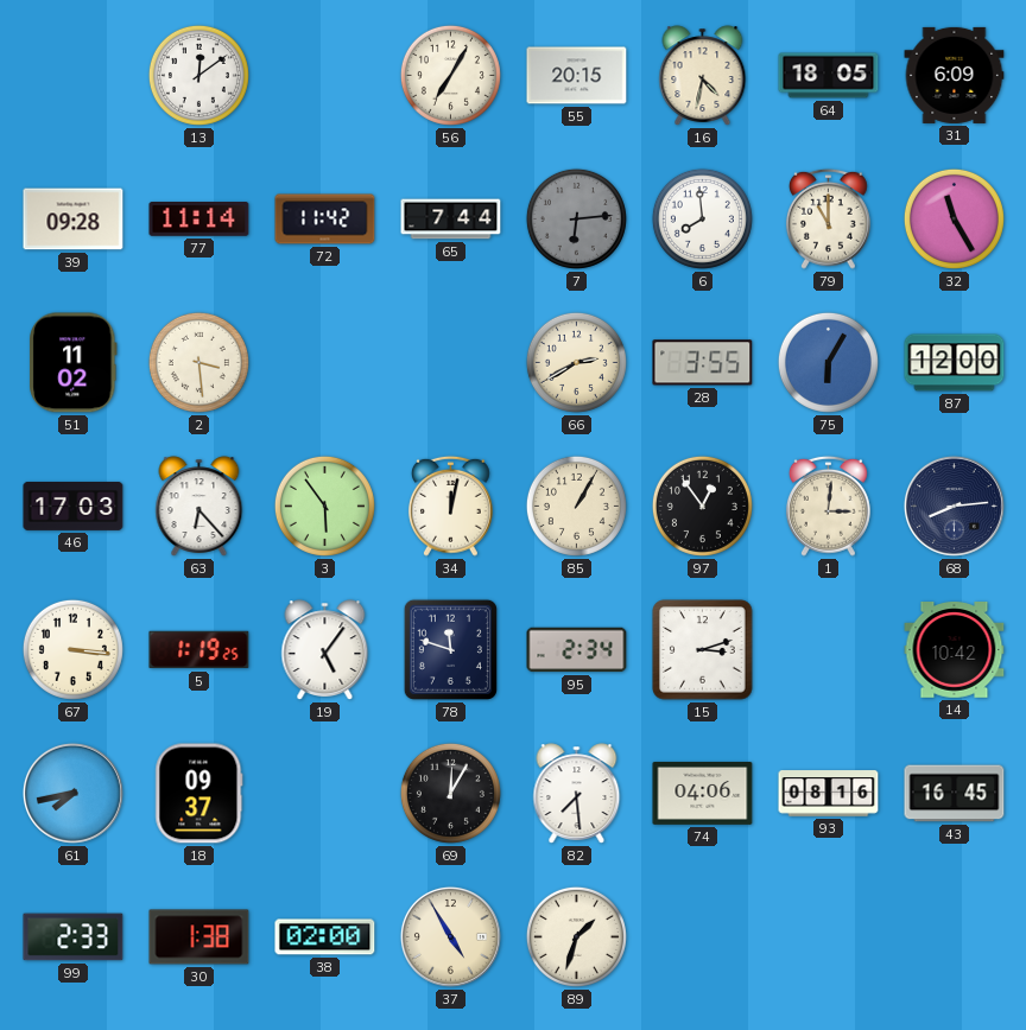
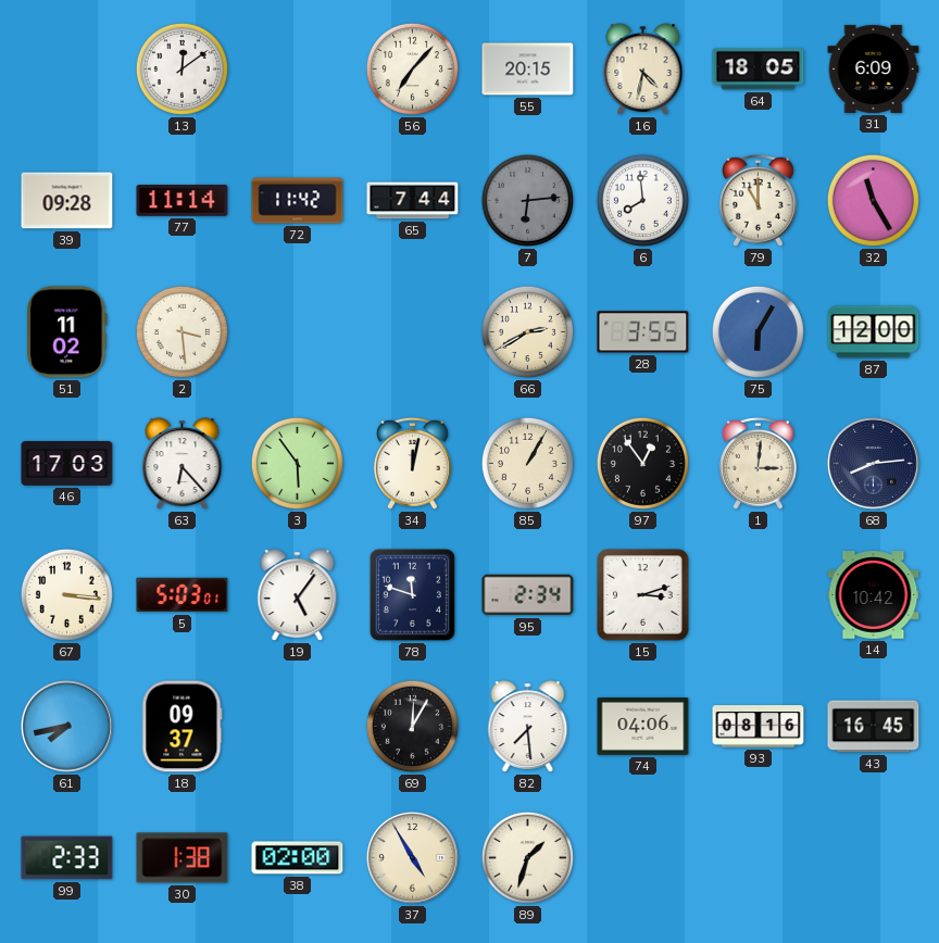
56: 7:05 -> 7:07 (412, 68)
5: 1:19 -> 5:03 (183, 595)
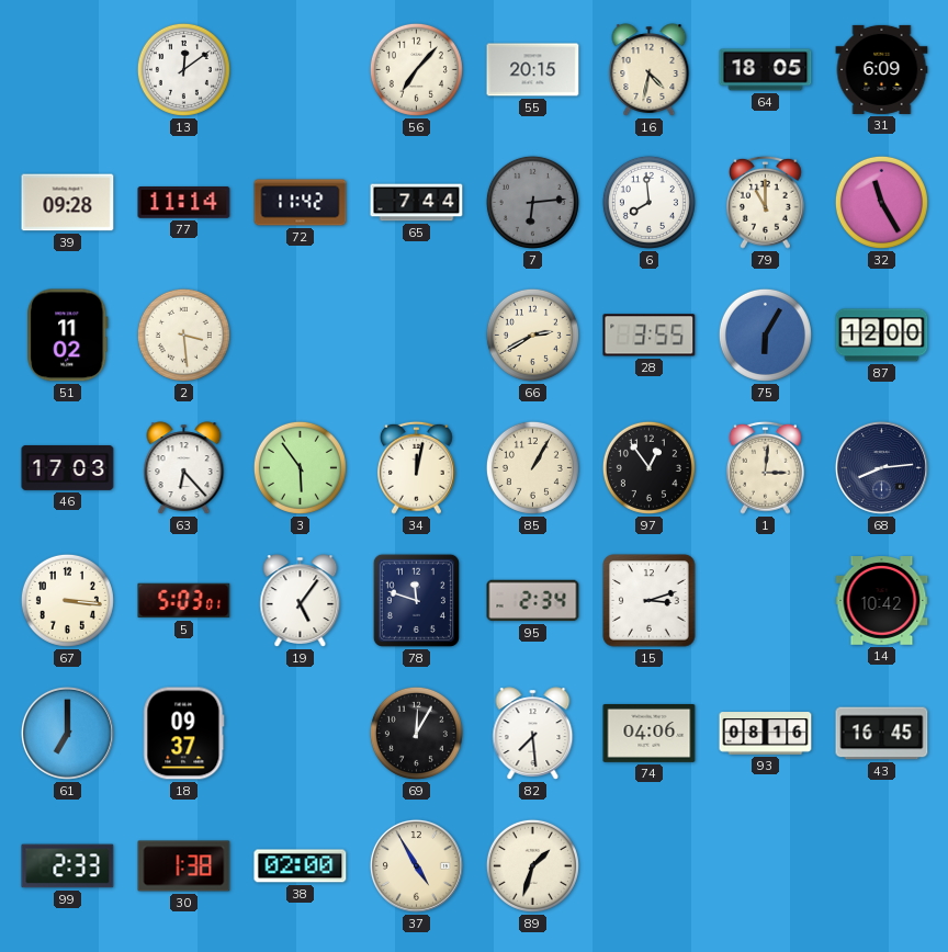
61: 7:43 -> 7:00 (67, 733)
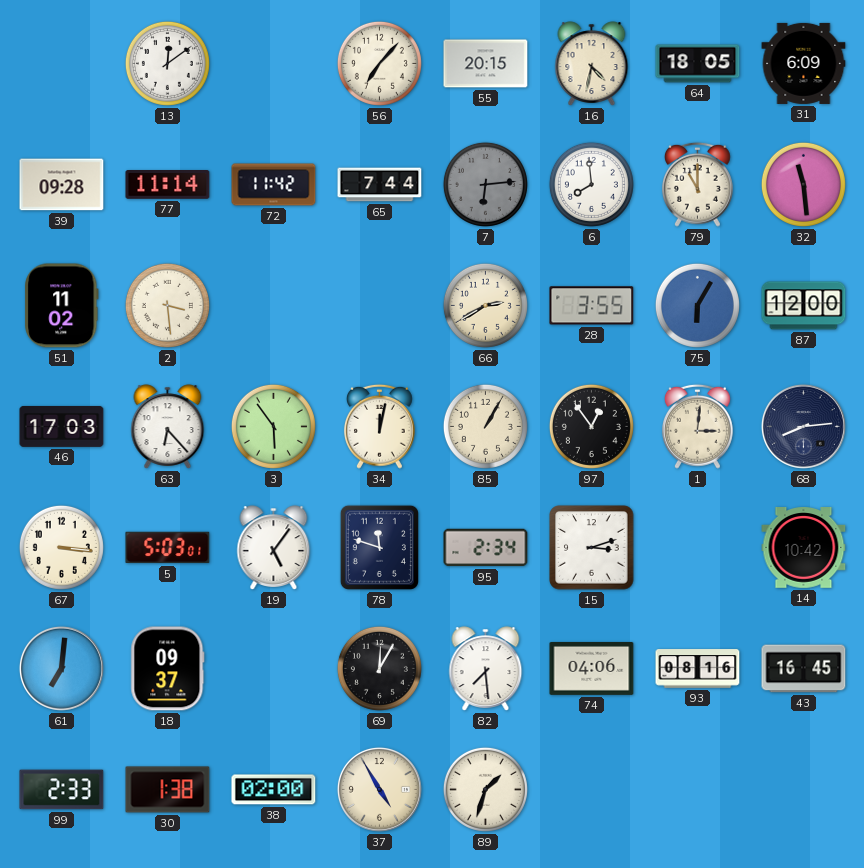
32: 11:25 -> 11:29 (803, 184)
61: 7:00 -> 7:01 (61, 668)
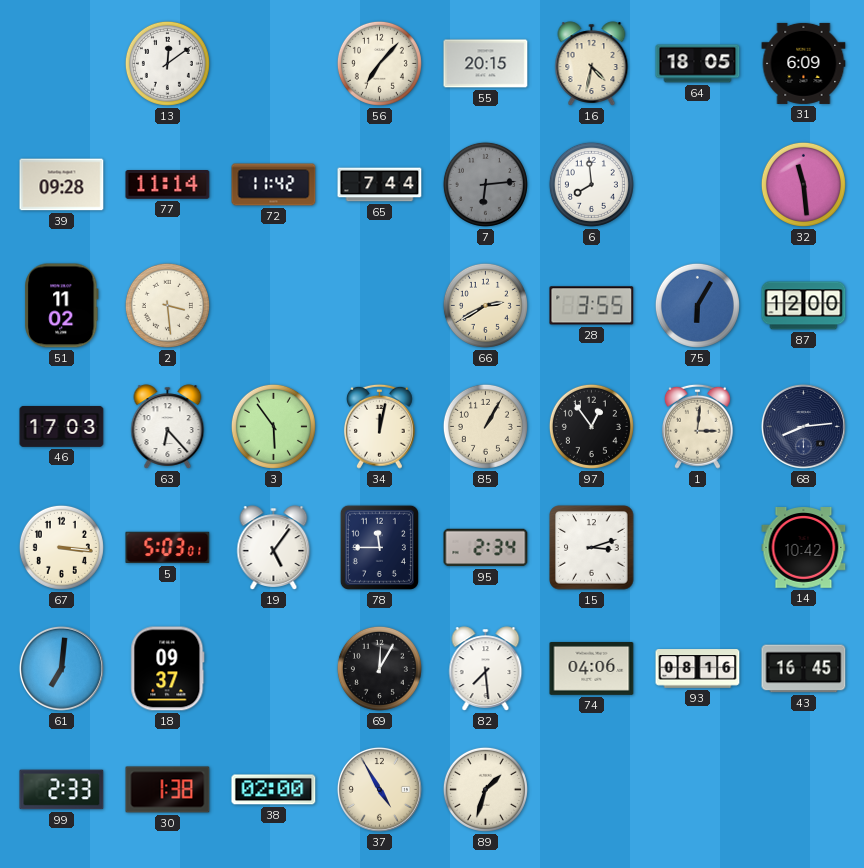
79: 11:00 -> none (697, 184)
78: 11:48 -> 11:45 (379, 547)
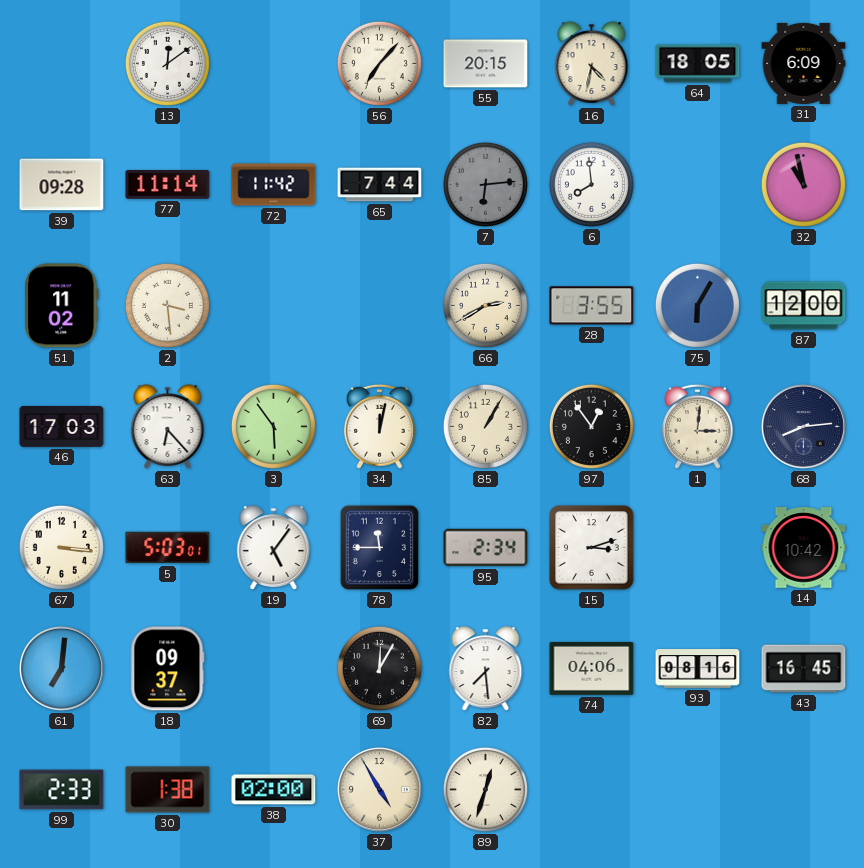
32: 11:29 -> 10:58 (803, 184)
89: 1:33 -> 12:33 (485, 789)
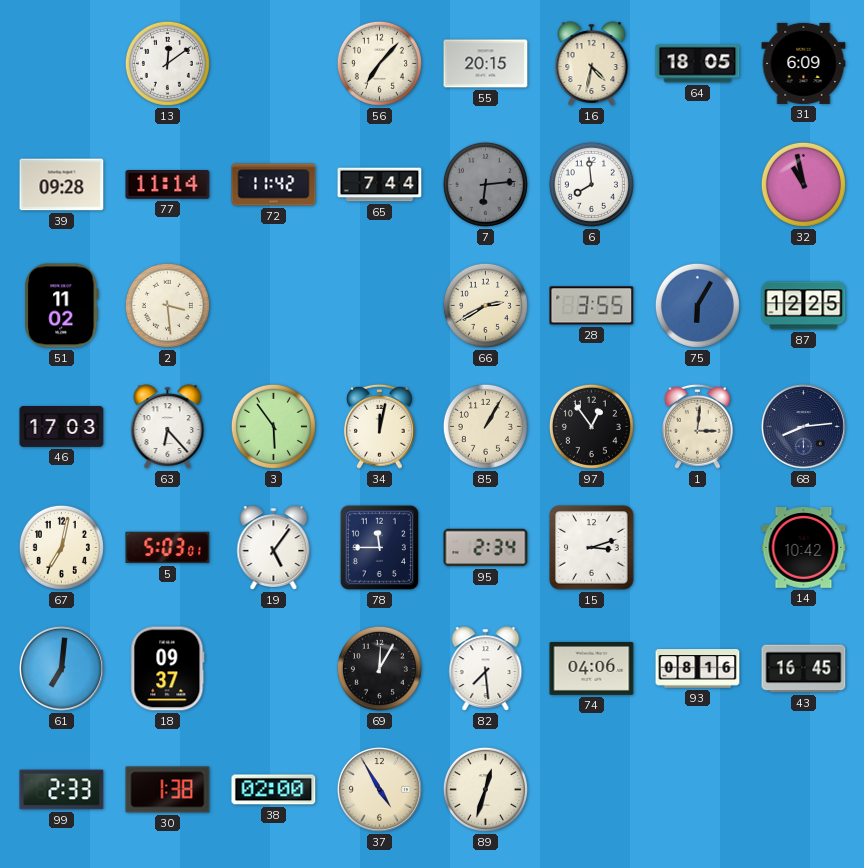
87: 12:00 -> 12:25 (804, 306)
67: 3:16 -> 7:02 (61, 547)
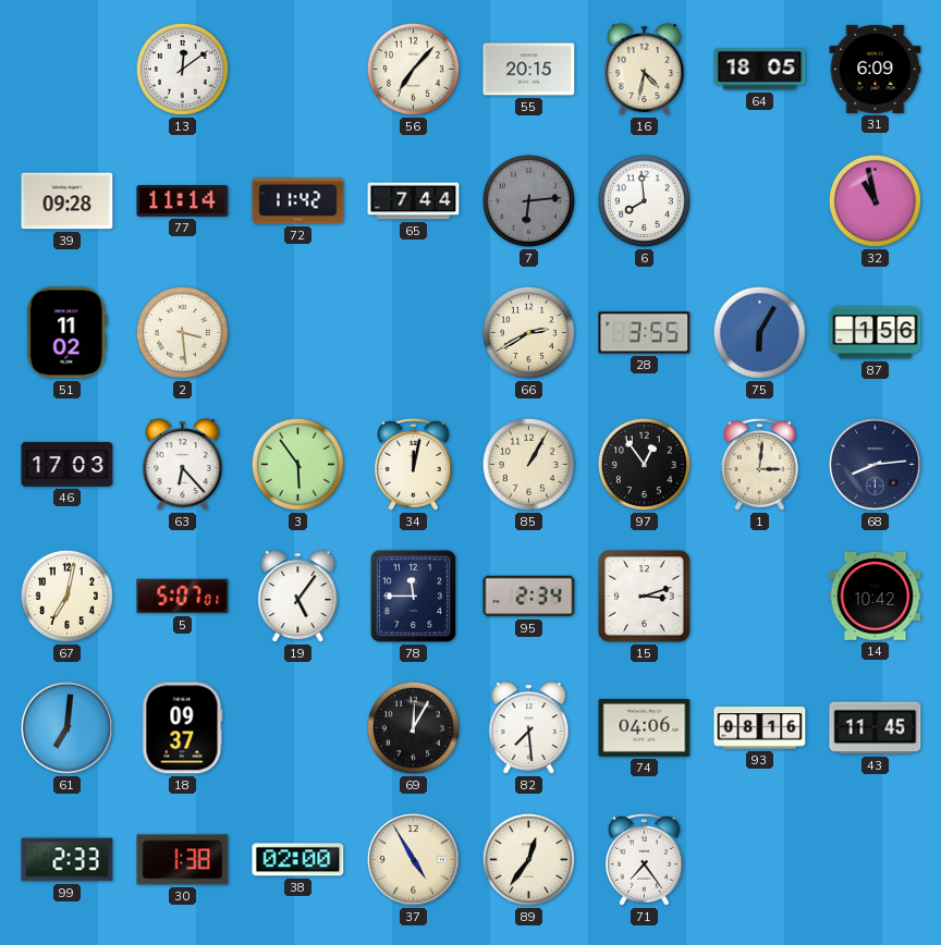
87: 12:25 -> 1:56 (876, 333)
5: 5:03 -> 5:07 (183, 597)
43: 16:45 -> 11:45 (876, 728)
89: 12:33 -> 12:36 (528, 859)
71: none -> 7:24 (644, 859)
